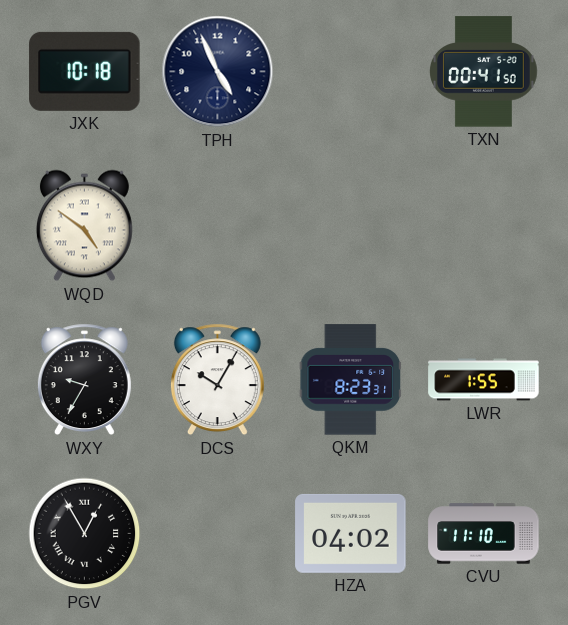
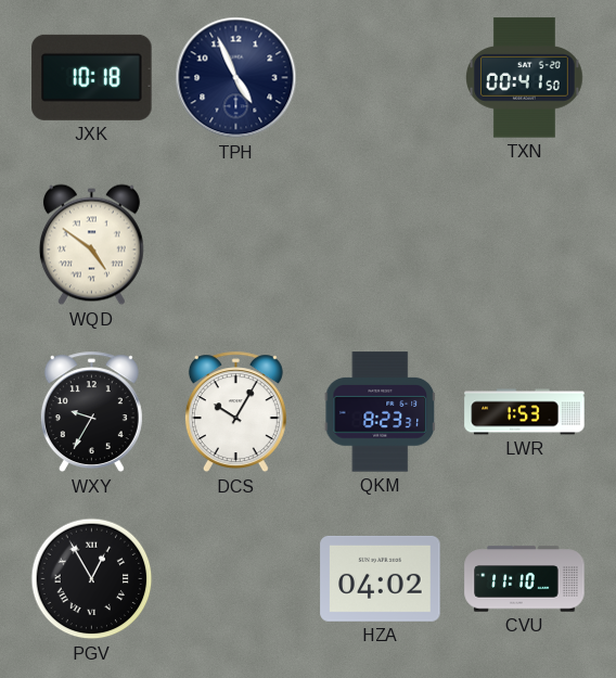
LWR: 1:55 -> 1:53 (525, 412)
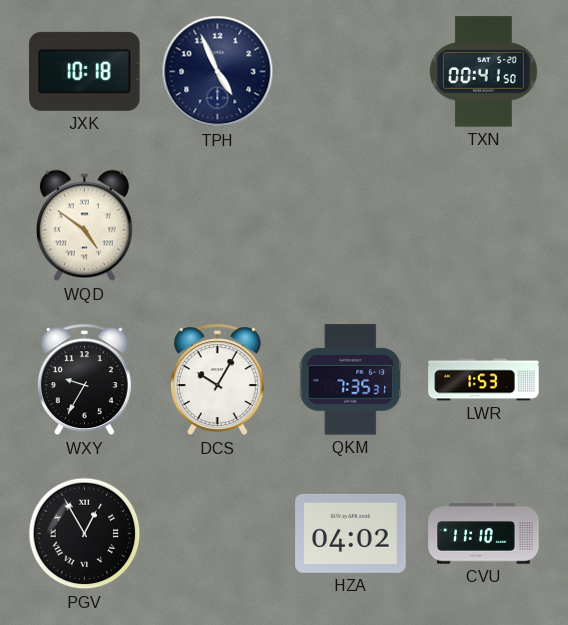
QKM: 8:23 -> 7:35 (350, 380)
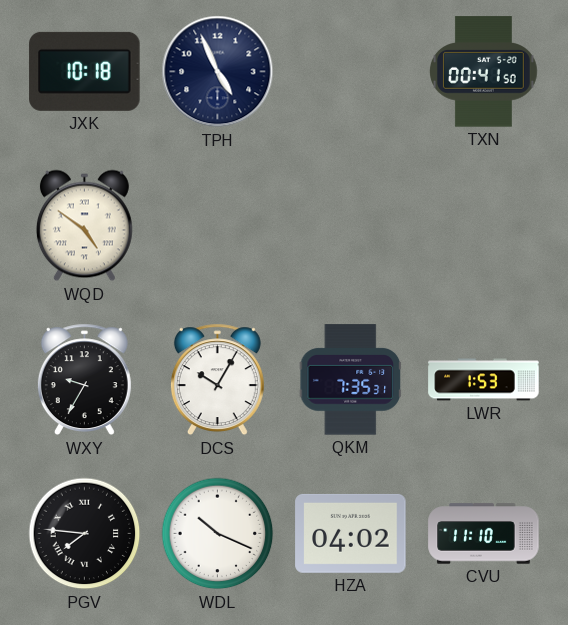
PGV: 12:55 -> 7:46 (85, 534)
WDL: none -> 10:19 (218, 534)
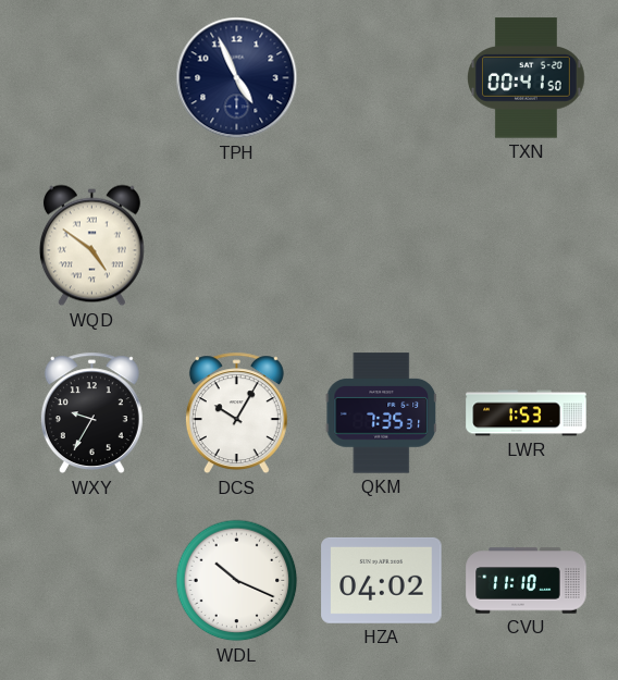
JXK: 10:18 -> none (85, 71)
PGV: 7:46 -> none (85, 534)
